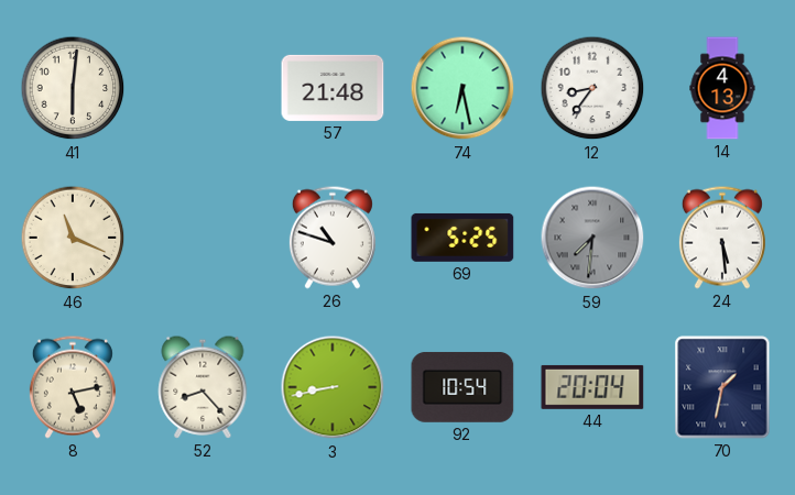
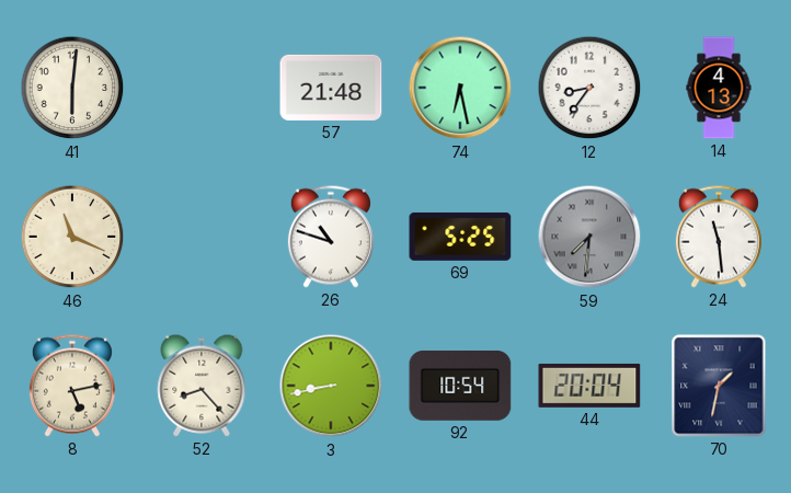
24: 5:29 -> 11:29 (719, 237)
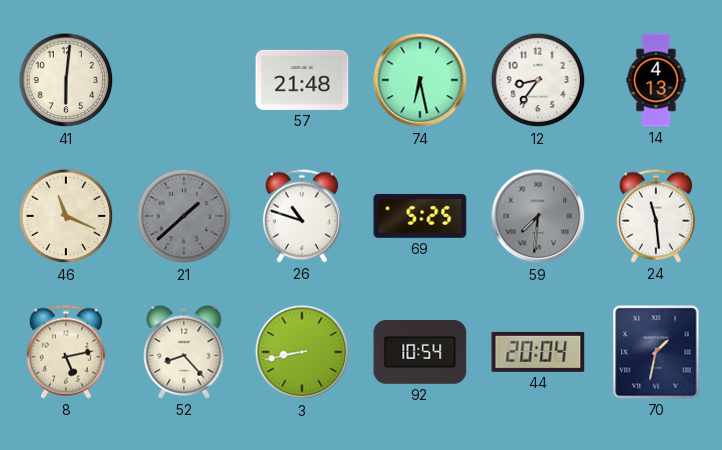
21: none -> 1:38 (184, 216)
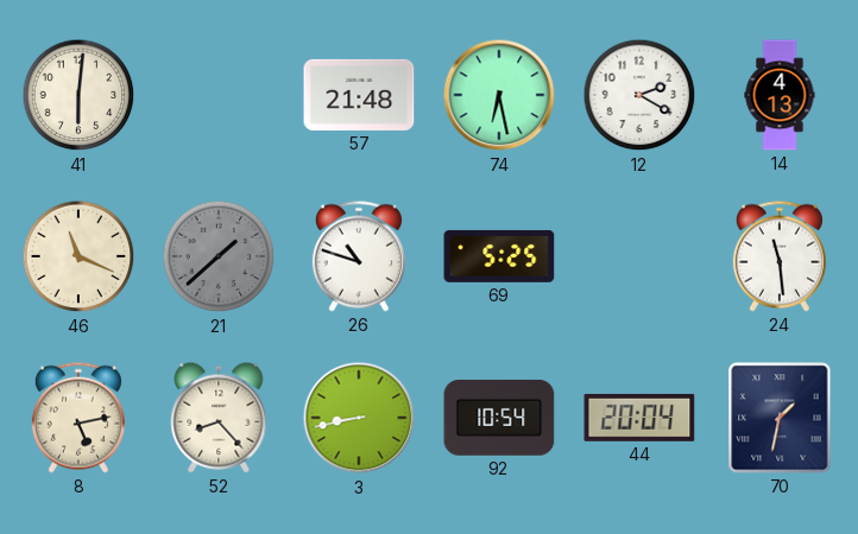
12: 8:36 -> 2:20 (639, 95)
59: 7:31 -> none (538, 216)
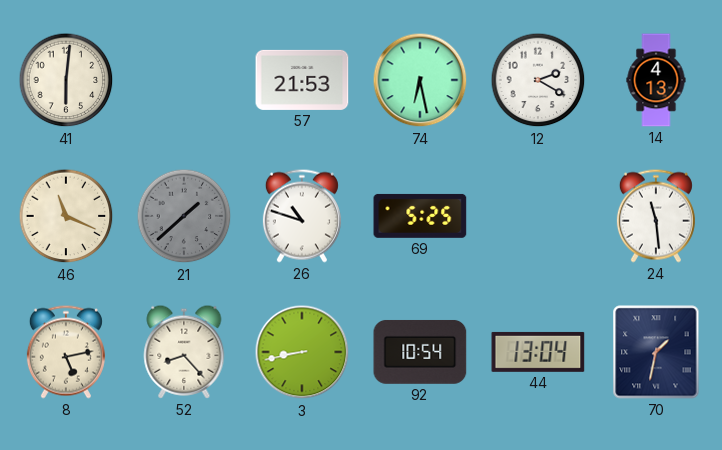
57: 21:48 -> 21:53 (302, 80)
44: 20:04 -> 13:04 (538, 352)
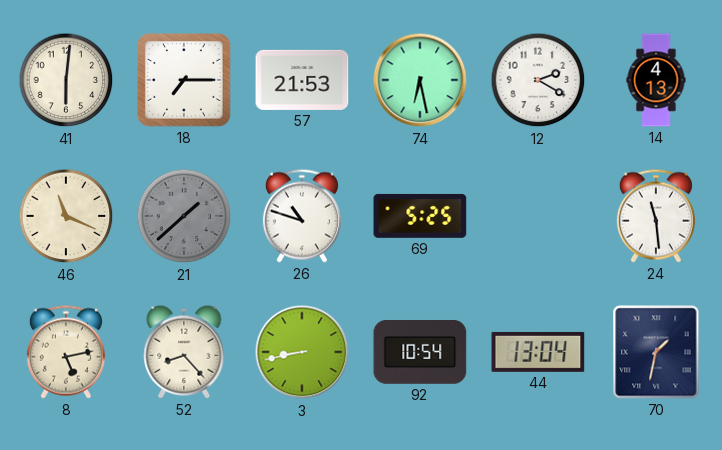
18: none -> 7:15 (185, 81)
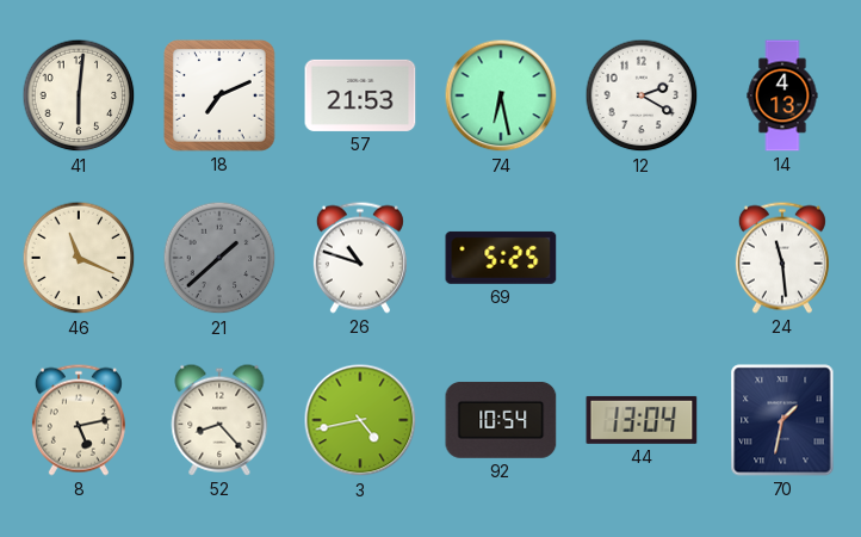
18: 7:15 -> 7:11 (221, 97)
3: 8:43 -> 4:43 (360, 420)
